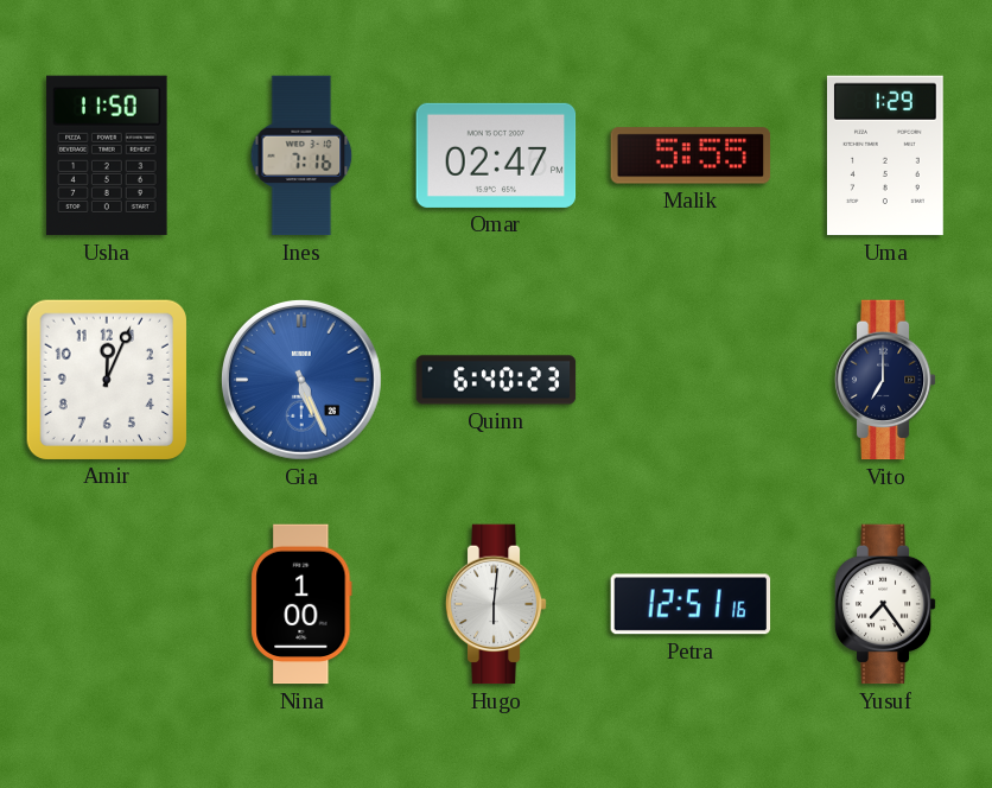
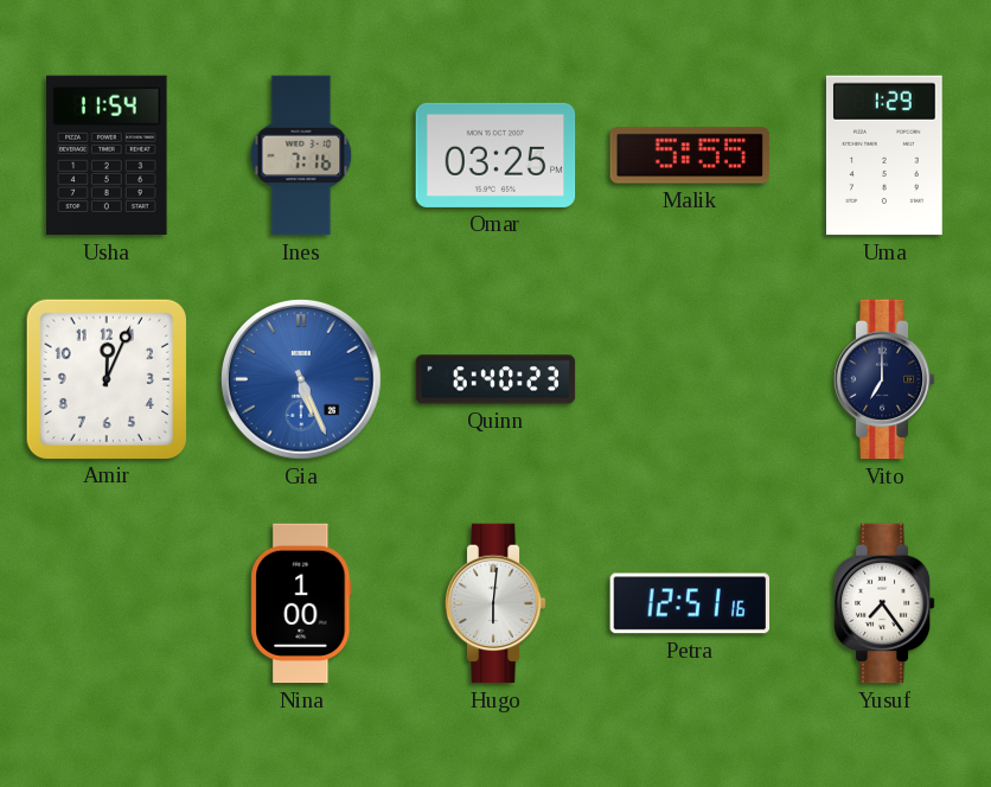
Usha: 11:50 -> 11:54 (107, 155)
Omar: 02:47 -> 03:25 (495, 155)
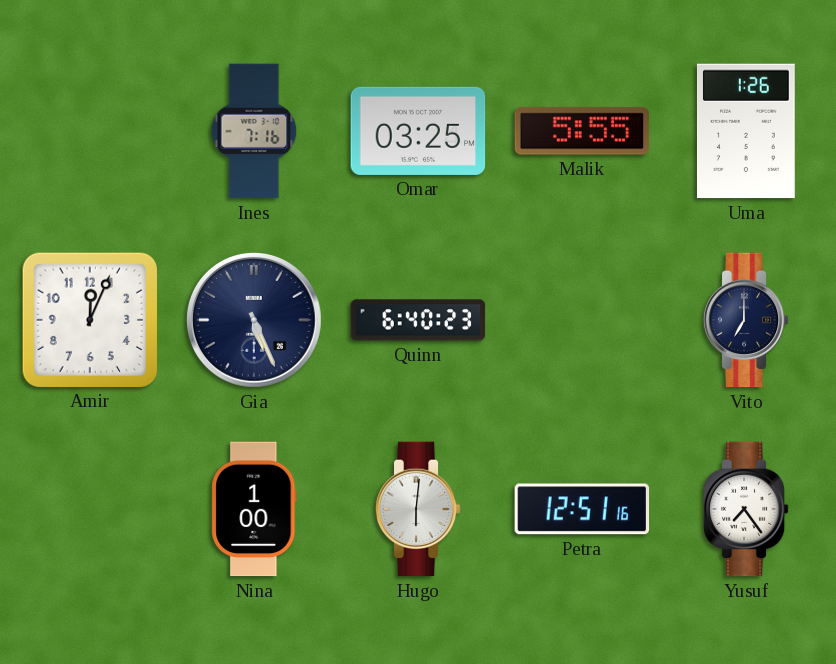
Usha: 11:54 -> none (107, 155)
Uma: 1:29 -> 1:26 (746, 131)
Gia dial: blue -> navy (254, 320)
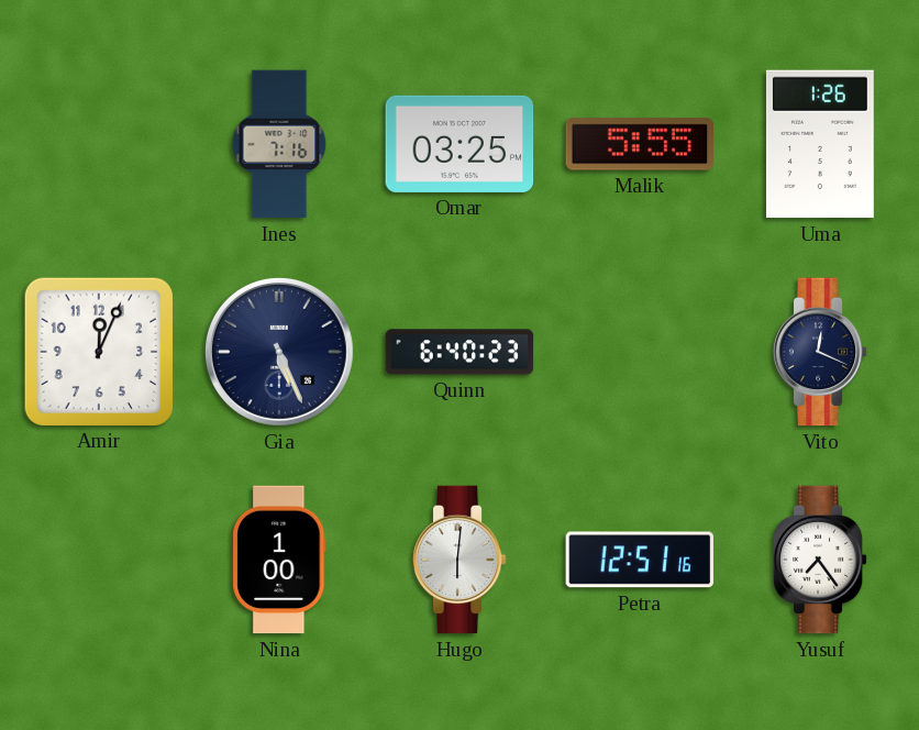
Vito: 7:00 -> 12:19 (820, 352)
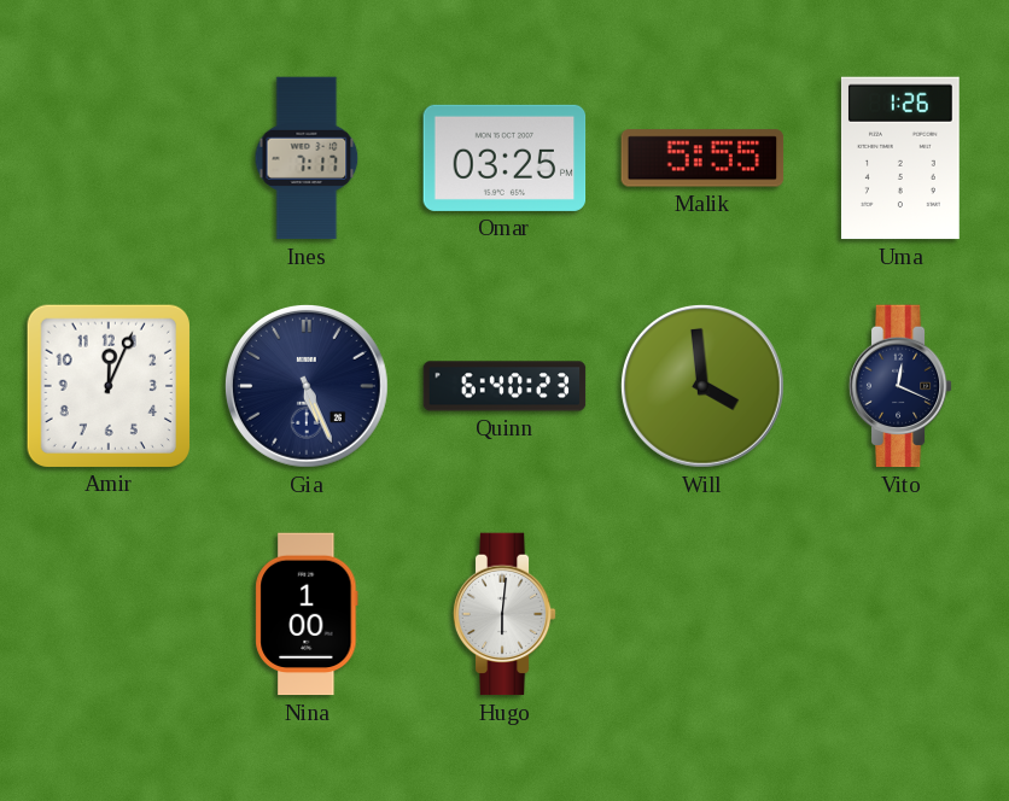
Ines: 7:16 -> 7:17 (307, 158)
Will: none -> 3:59 (702, 386)
Petra: 12:51 -> none (640, 560)
Yusuf: 7:24 -> none (820, 560)
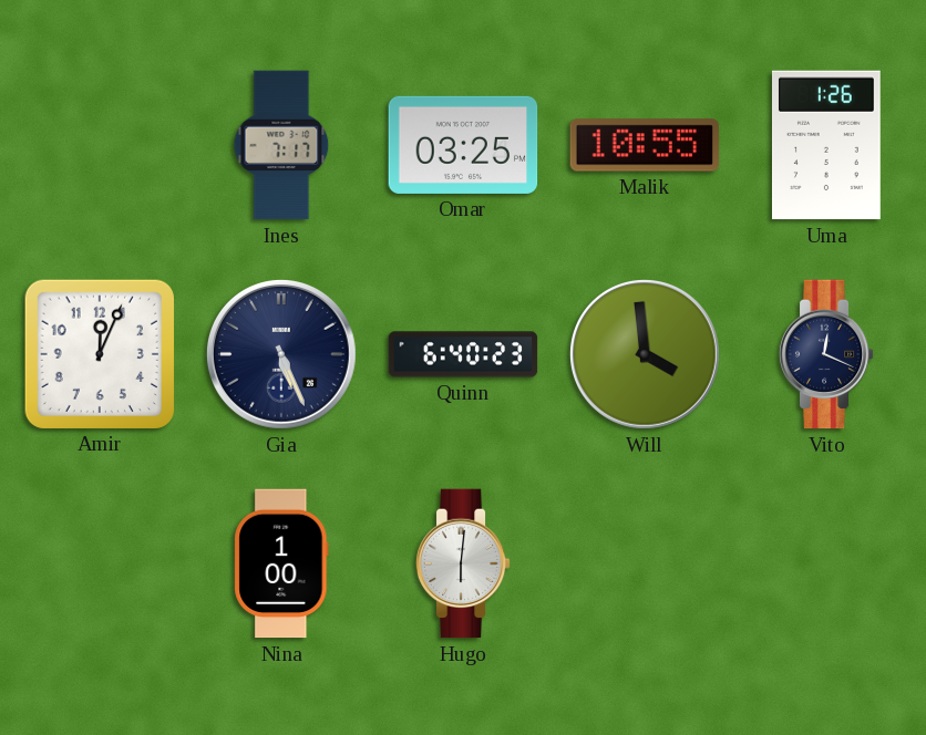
Malik: 5:55 -> 10:55 (645, 145)
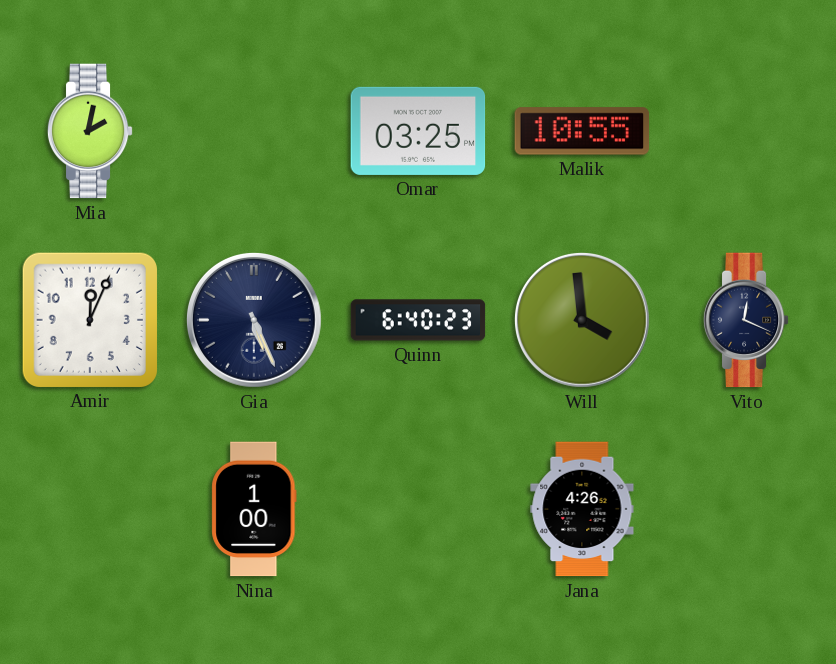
Mia: none -> 2:02 (90, 131)
Ines: 7:17 -> none (281, 145)
Uma: 1:26 -> none (826, 145)
Hugo: 6:01 -> none (463, 563)
Jana: none -> 4:26 (582, 509)
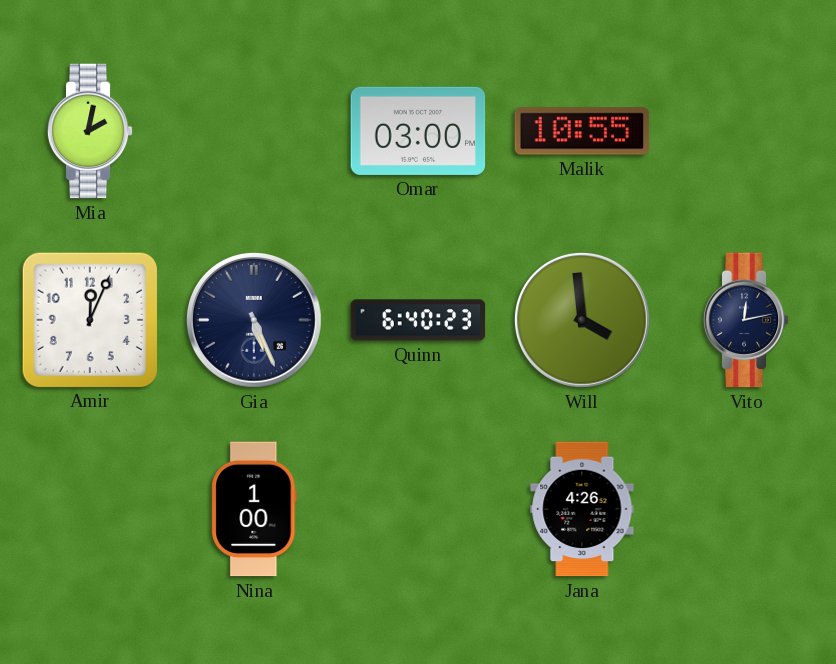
Omar: 03:25 -> 03:00 (418, 131)
Vito: 12:19 -> 12:13 (746, 320)
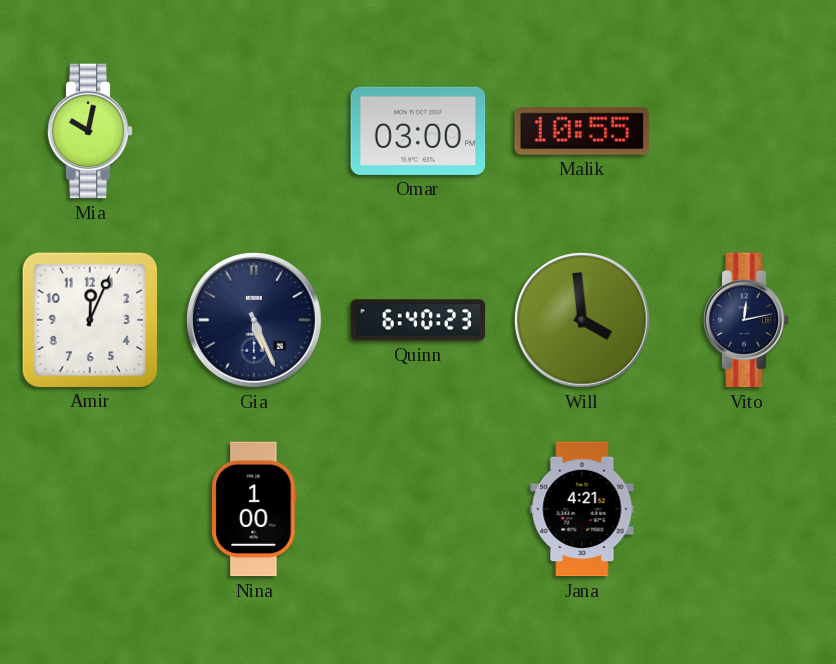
Mia: 2:02 -> 10:02 (90, 131)
Jana: 4:26 -> 4:21 (582, 509)
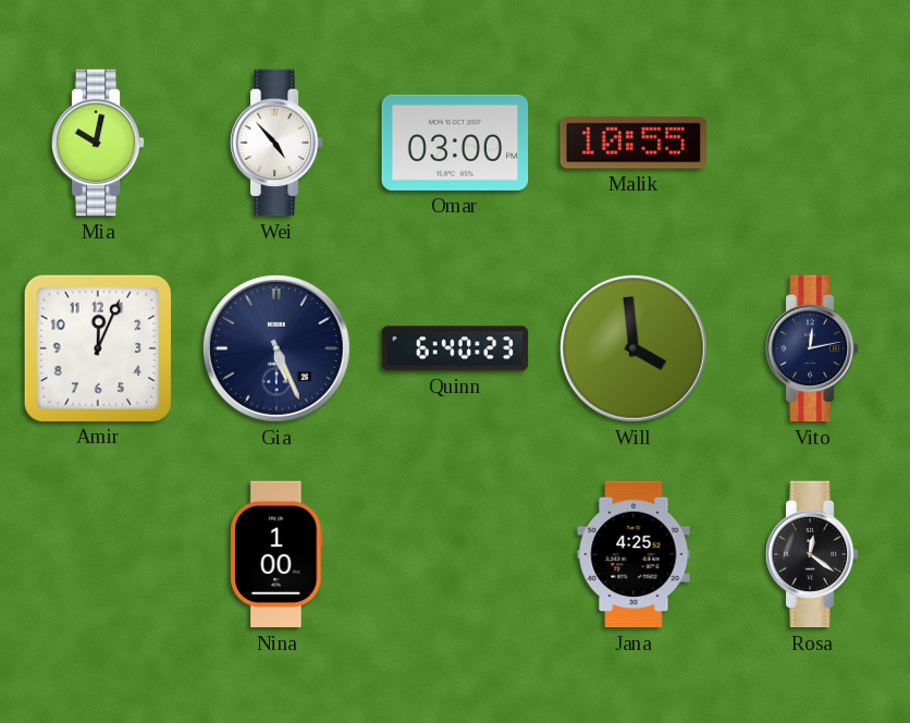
Wei: none -> 4:53 (276, 143)
Jana: 4:21 -> 4:25 (634, 554)
Rosa: none -> 12:21 (812, 554)
